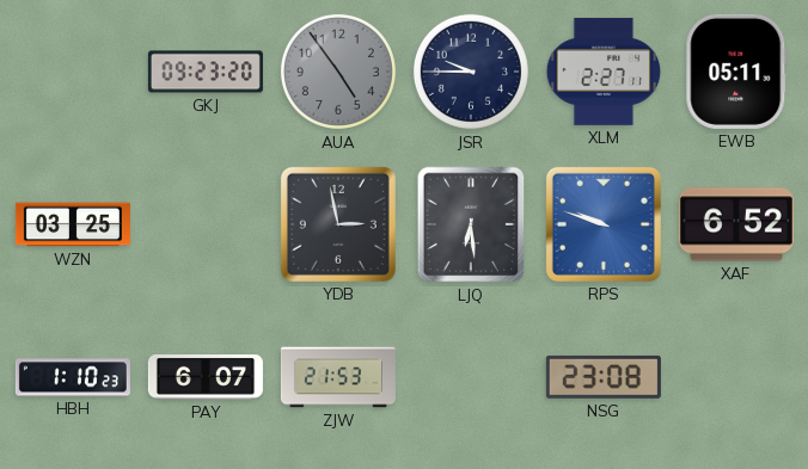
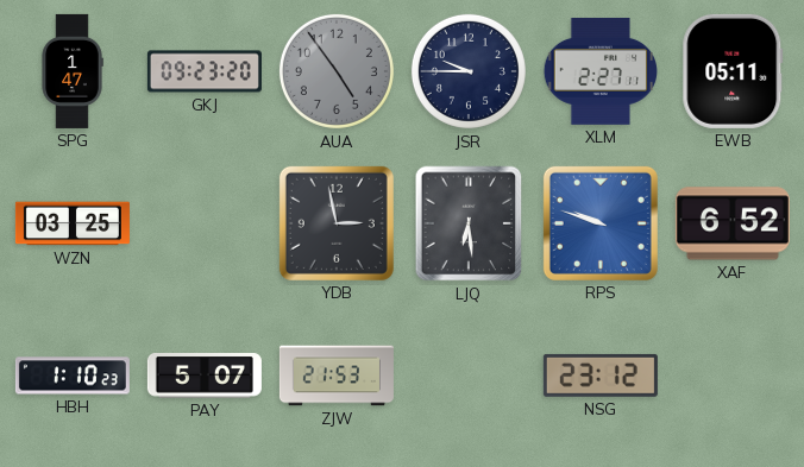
SPG: none -> 1:47 (73, 71)
PAY: 6:07 -> 5:07 (205, 377)
NSG: 23:08 -> 23:12 (601, 376)
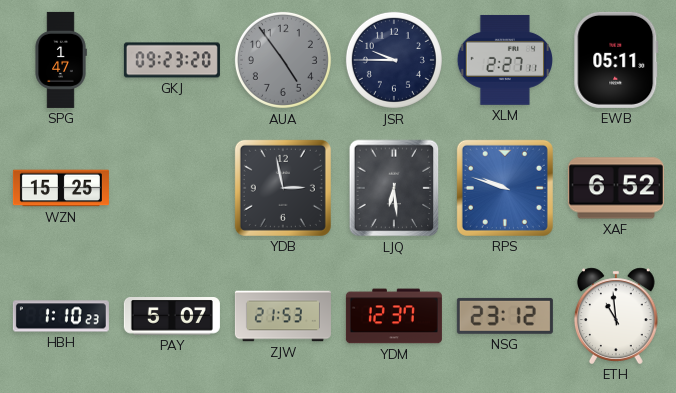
WZN: 03:25 -> 15:25 (61, 188)
YDM: none -> 12:37 (394, 316)
ETH: none -> 10:59 (616, 316)
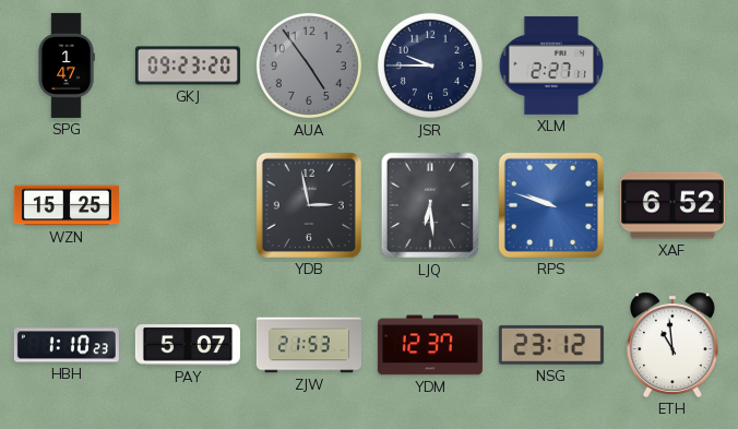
EWB: 05:11 -> none (616, 60)
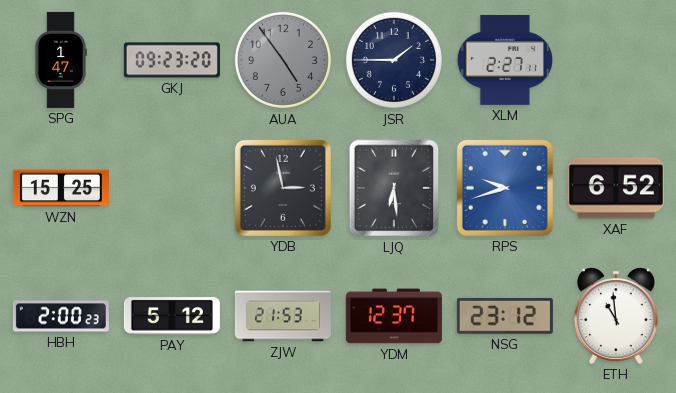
JSR: 9:45 -> 1:45 (394, 60)
RPS: 9:48 -> 9:42 (505, 188)
HBH: 1:10 -> 2:00 (61, 316)
PAY: 5:07 -> 5:12 (172, 317)
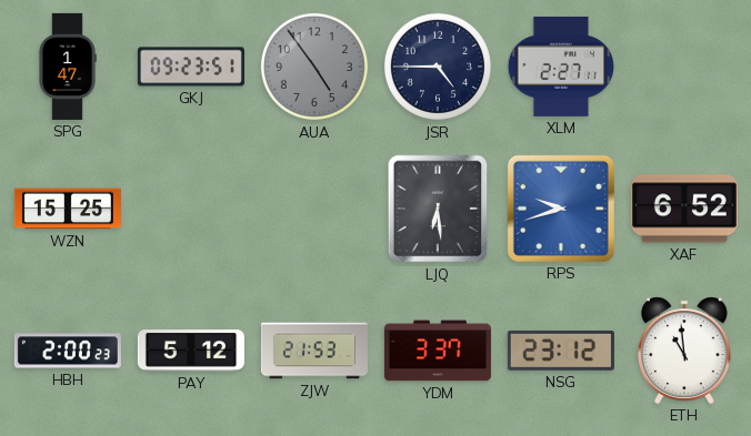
GKJ: 09:23:20 -> 09:23:51 (191, 67)
JSR: 1:45 -> 4:45 (438, 67)
YDB: 2:58 -> none (283, 188)
YDM: 12:37 -> 3:37 (438, 351)
